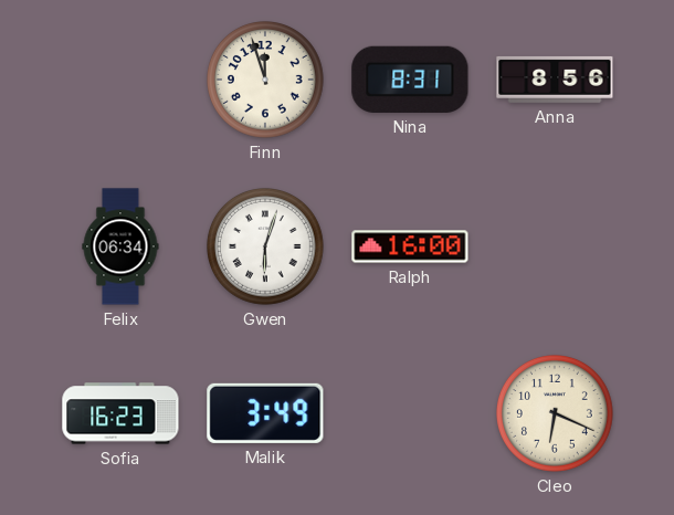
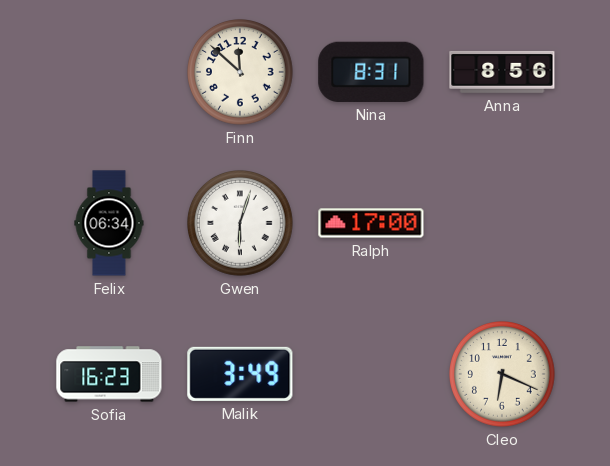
Finn: 11:57 -> 11:52 (241, 73)
Ralph: 16:00 -> 17:00 (371, 223)
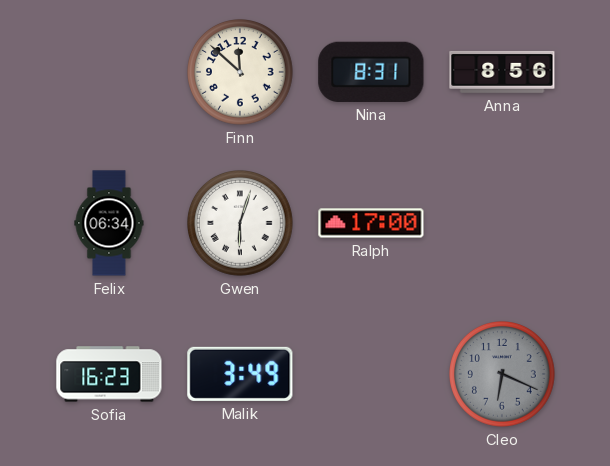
Cleo dial: cream -> grey (503, 375)
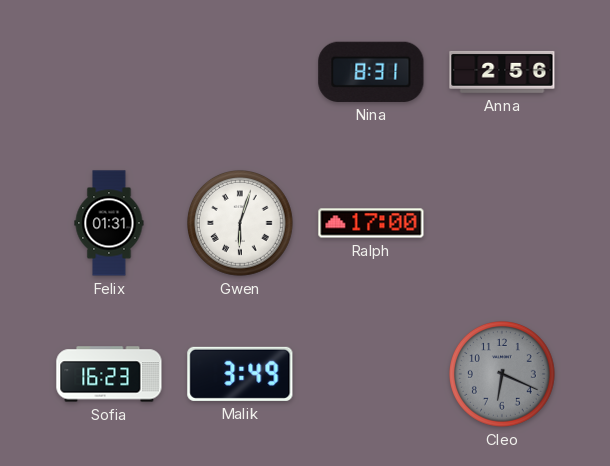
Finn: 11:52 -> none (241, 73)
Anna: 8:56 -> 2:56 (502, 72)
Felix: 06:34 -> 01:31 (109, 223)
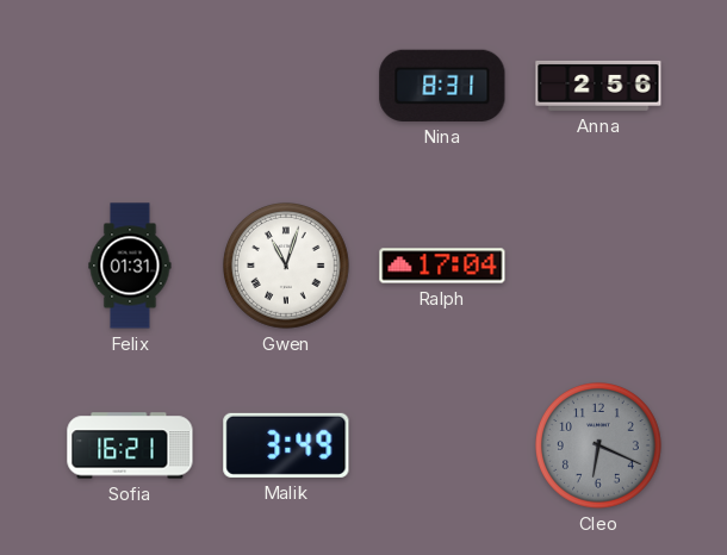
Gwen: 6:03 -> 11:03 (287, 267)
Ralph: 17:00 -> 17:04 (442, 266)
Sofia: 16:23 -> 16:21 (130, 445)
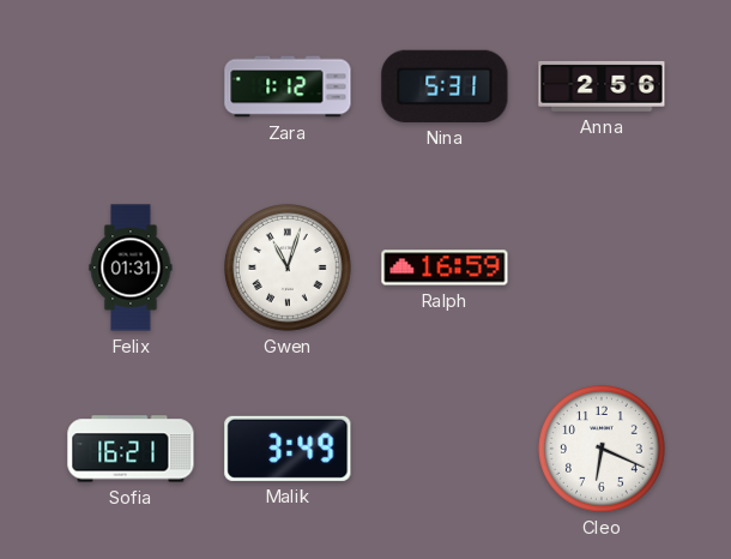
Zara: none -> 1:12 (288, 86)
Nina: 8:31 -> 5:31 (445, 86)
Ralph: 17:04 -> 16:59 (445, 268)
Cleo dial: grey -> white (603, 450)
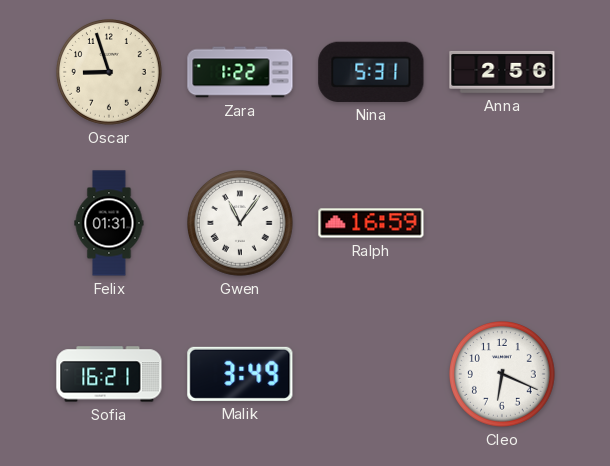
Oscar: none -> 8:57 (110, 73)
Zara: 1:12 -> 1:22 (240, 72)
Gwen: 11:03 -> 11:06 (241, 224)
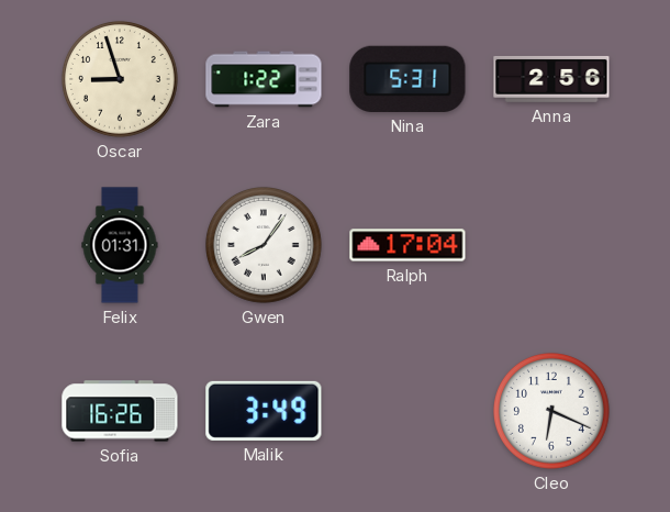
Gwen: 11:06 -> 8:06 (265, 246)
Ralph: 16:59 -> 17:04 (407, 245)
Sofia: 16:21 -> 16:26 (120, 411)
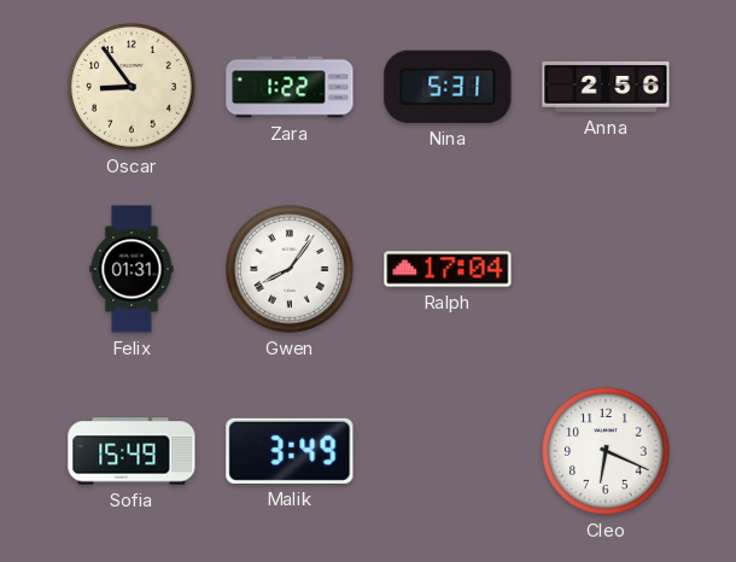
Oscar: 8:57 -> 8:54 (133, 88)
Sofia: 16:26 -> 15:49 (132, 451)
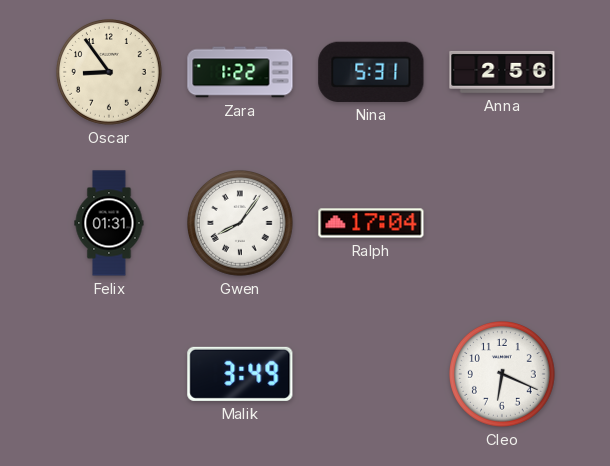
Sofia: 15:49 -> none (132, 451)
